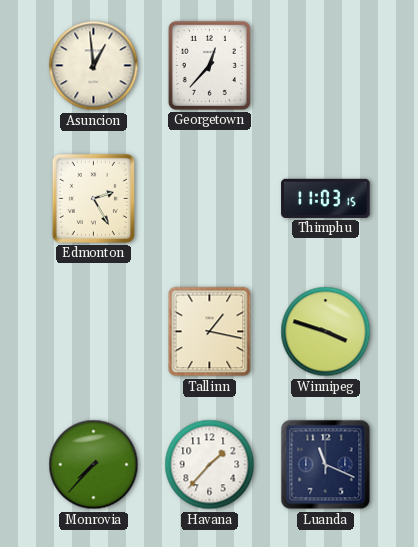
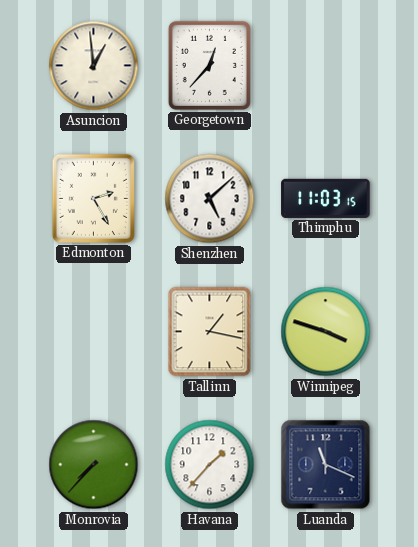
Shenzhen: none -> 5:08 (210, 199)
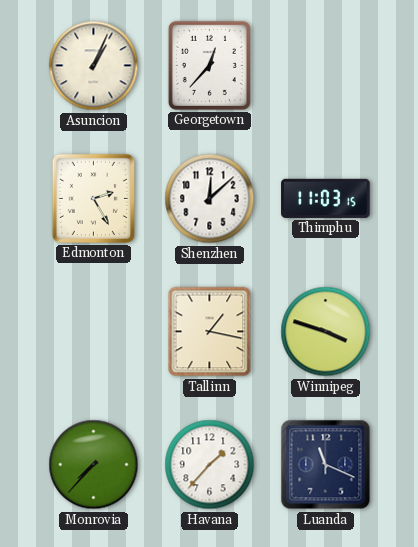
Asuncion: 12:59 -> 1:04 (94, 66)
Shenzhen: 5:08 -> 12:08 (210, 199)
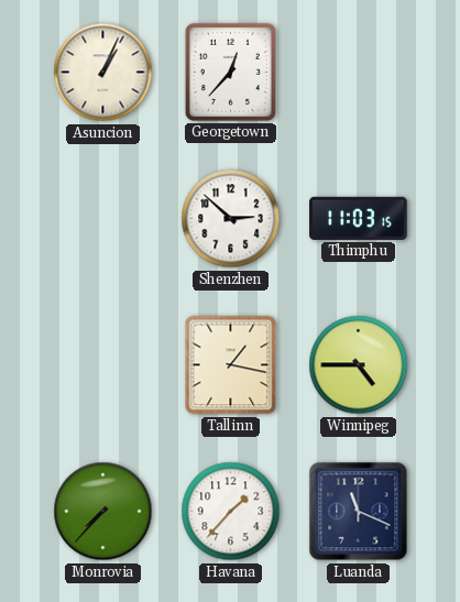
Edmonton: 2:25 -> none (93, 198)
Shenzhen: 12:08 -> 2:52 (231, 219)
Winnipeg: 3:48 -> 4:45 (359, 365)
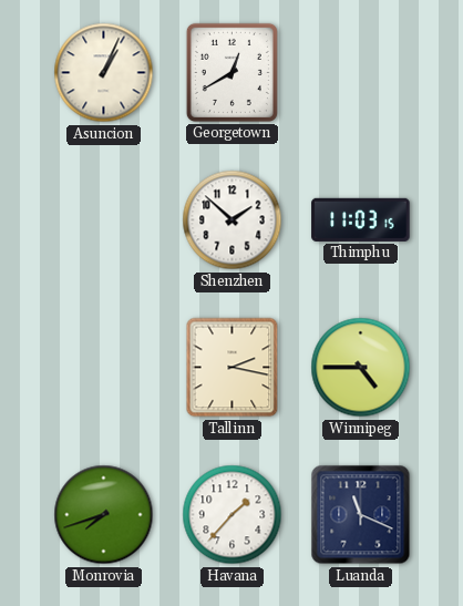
Georgetown: 12:37 -> 12:40 (231, 72)
Shenzhen: 2:52 -> 1:52 (233, 220)
Tallinn: 1:17 -> 2:17 (233, 368)
Monrovia: 7:37 -> 7:42 (104, 515)
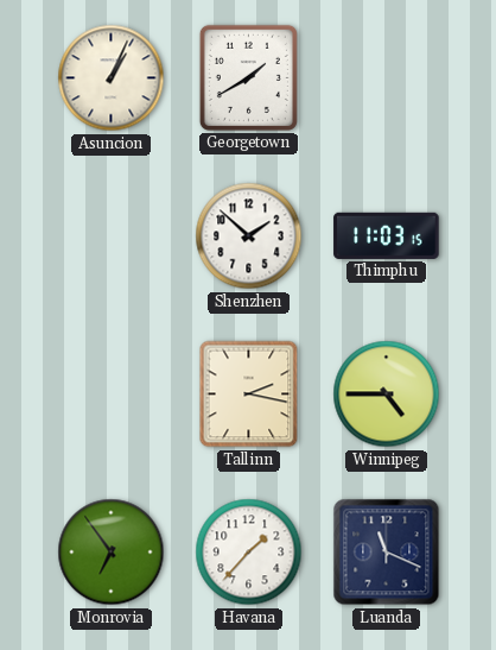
Georgetown: 12:40 -> 1:40 (248, 77)
Monrovia: 7:42 -> 6:54 (112, 553)
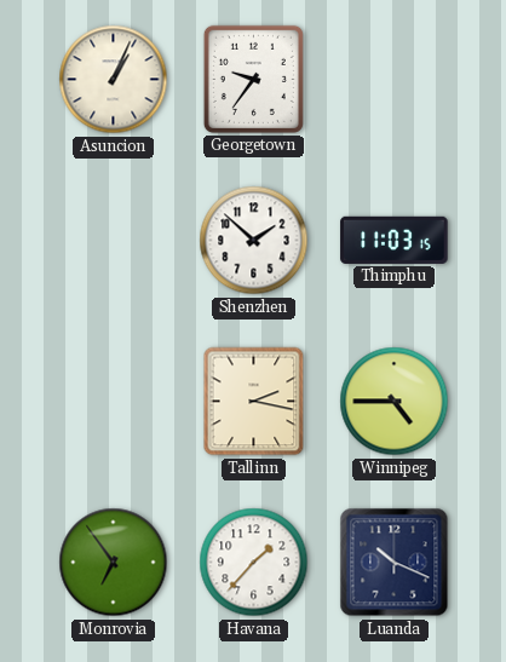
Georgetown: 1:40 -> 9:36 (253, 79)
Luanda: 11:19 -> 10:19 (395, 563)
